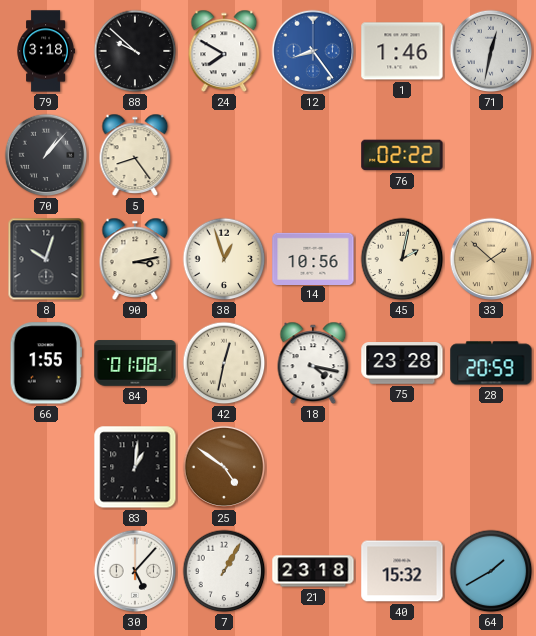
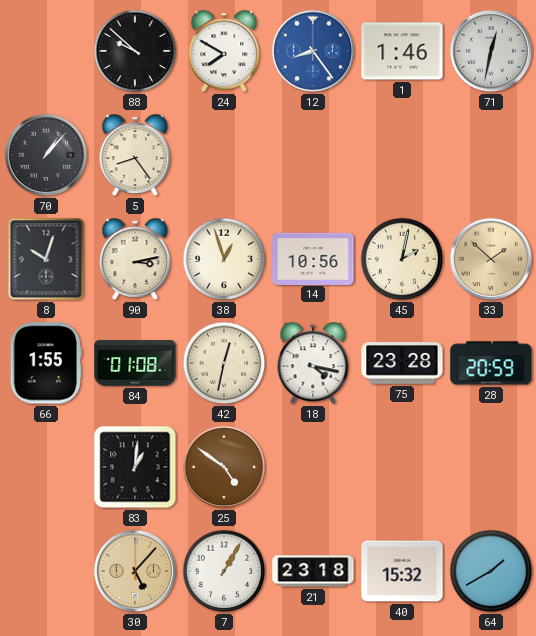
79: 3:18 -> none (46, 51)
76: 02:22 -> none (402, 155)
30 dial: white -> champagne (135, 571)
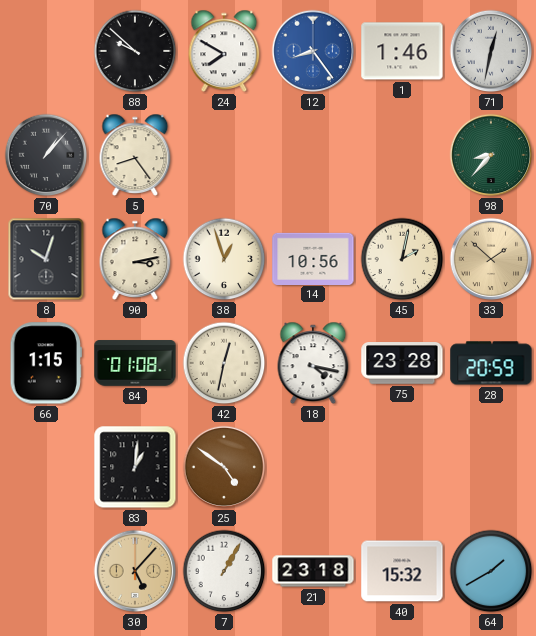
98: none -> 8:37 (491, 155)
66: 1:55 -> 1:15 (46, 363)
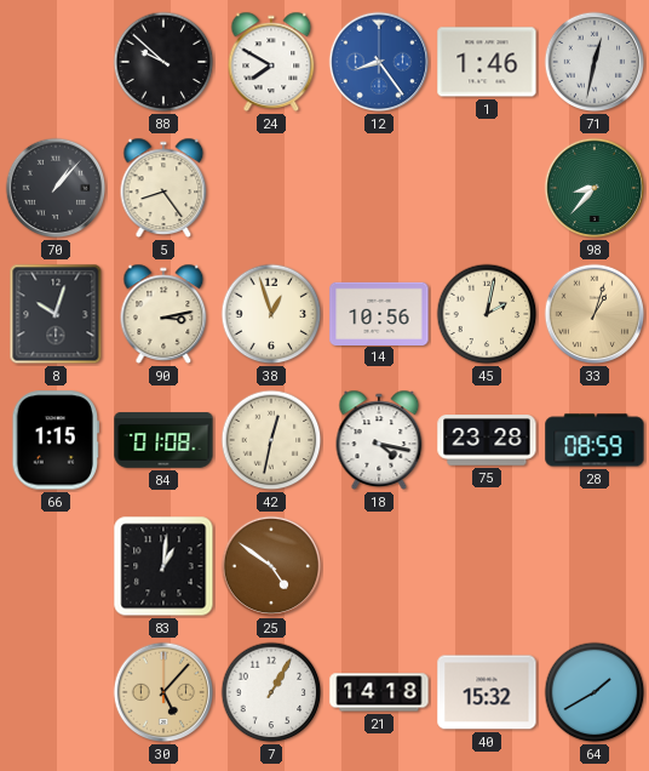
33: 1:52 -> 1:03 (595, 314)
28: 20:59 -> 08:59 (595, 440)
21: 23:18 -> 14:18 (379, 692)
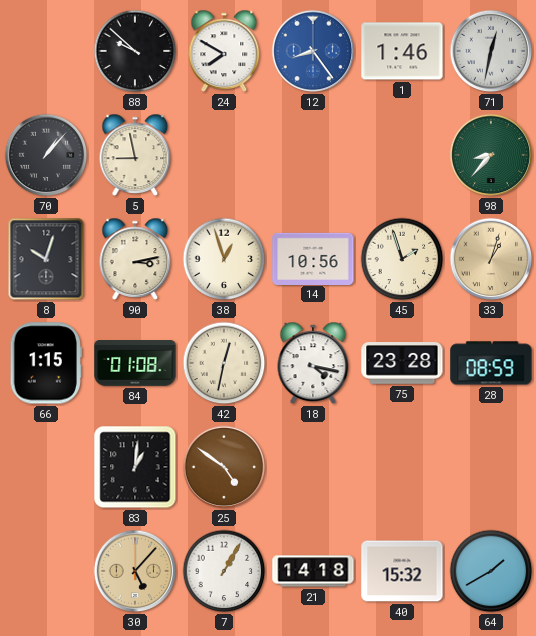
5: 8:24 -> 8:58 (135, 155)
45: 2:02 -> 1:57 (402, 259)
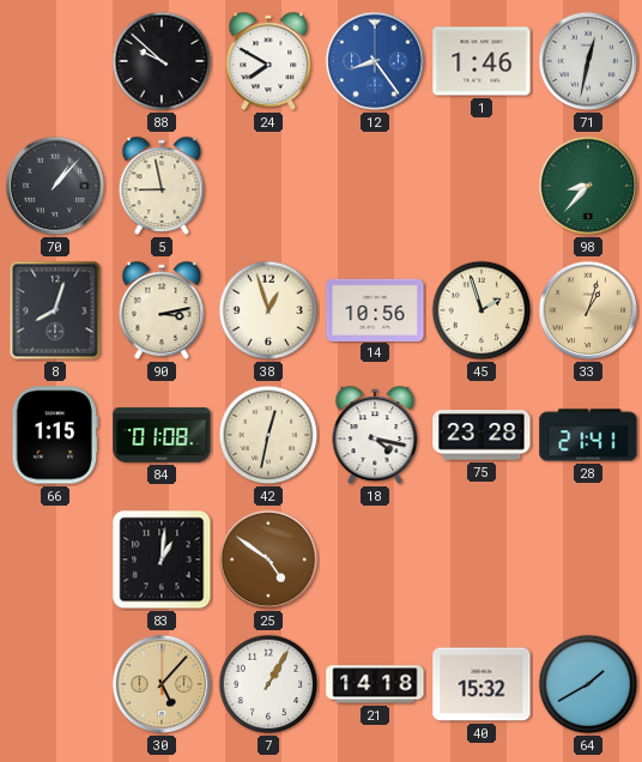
8: 10:03 -> 8:03 (55, 310)
28: 08:59 -> 21:41 (588, 435)
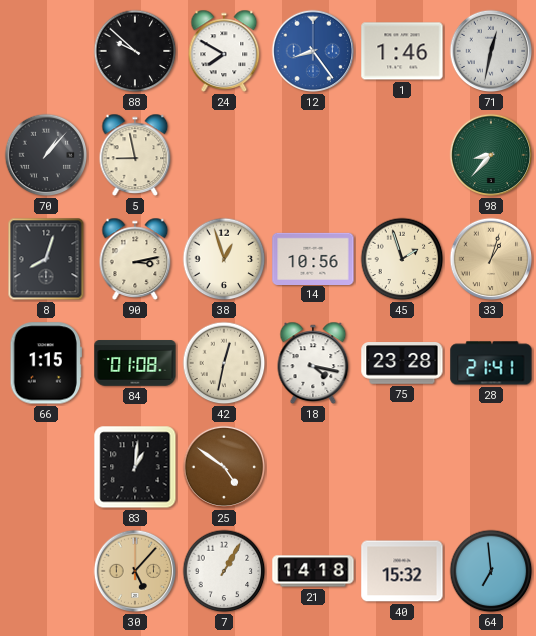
64: 1:40 -> 6:59 (491, 571)
